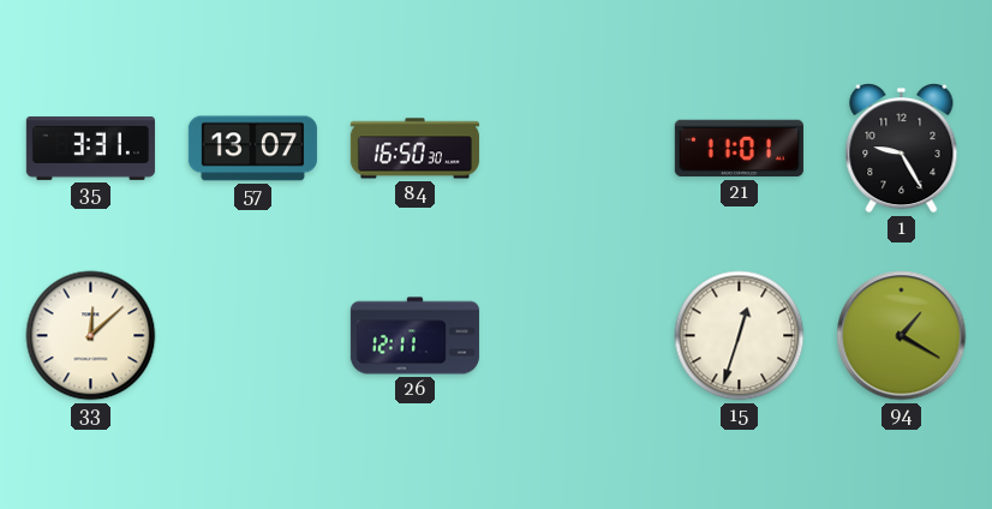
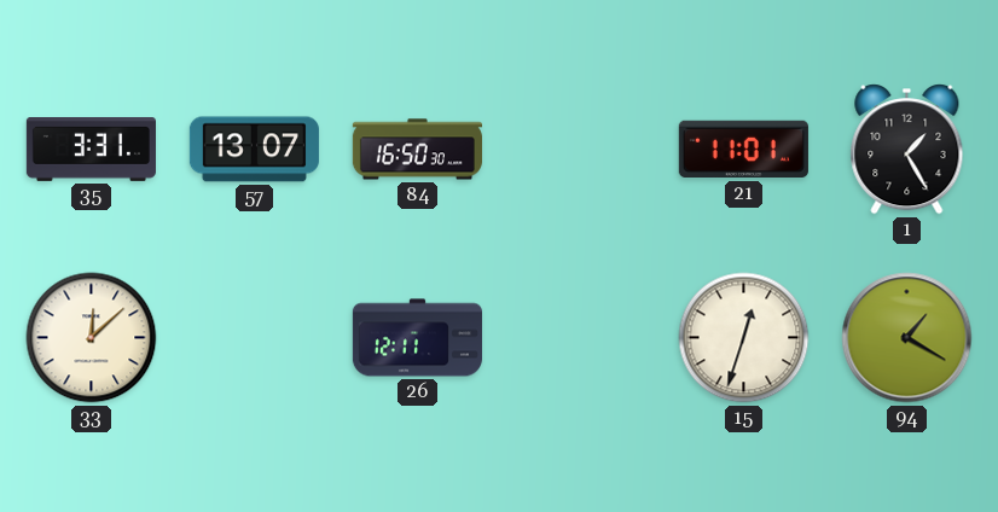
1: 9:25 -> 1:25 (907, 150)
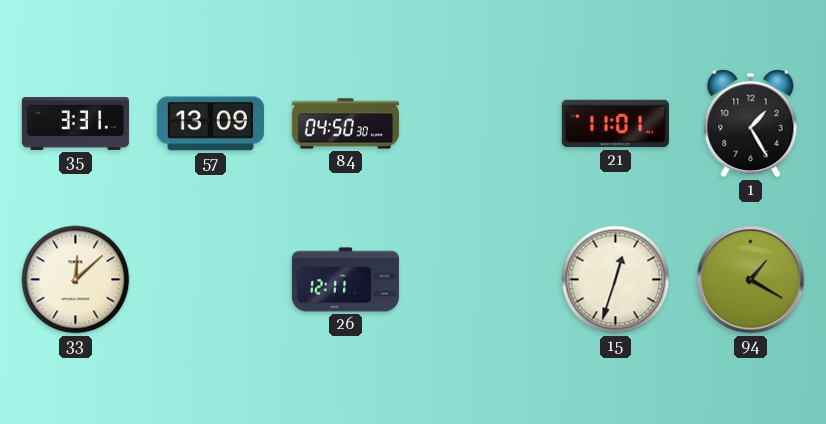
57: 13:07 -> 13:09 (210, 124)
84: 16:50 -> 04:50 (345, 124)
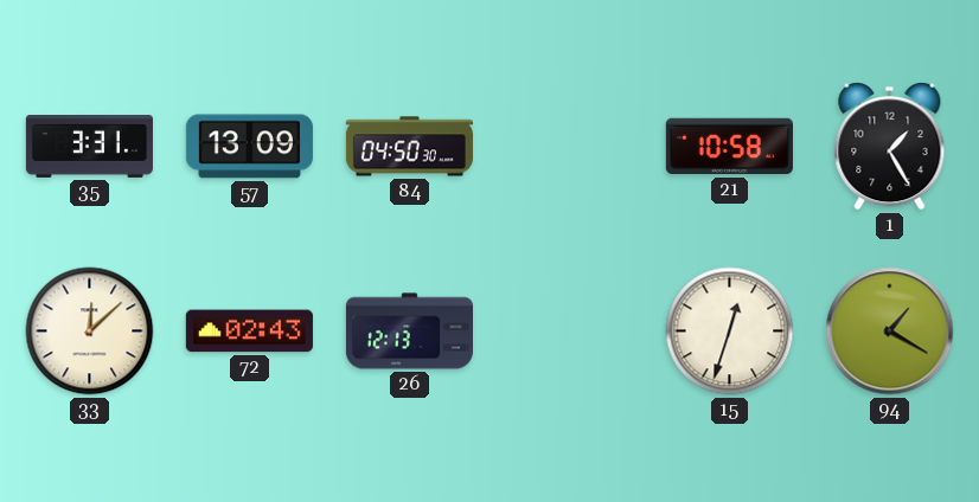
21: 11:01 -> 10:58 (729, 147)
72: none -> 02:43 (249, 332)
26: 12:11 -> 12:13 (409, 332)
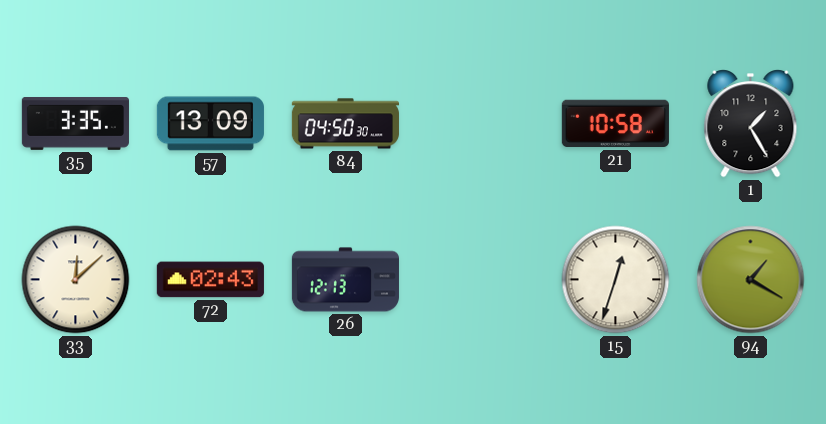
35: 3:31 -> 3:35 (75, 124)
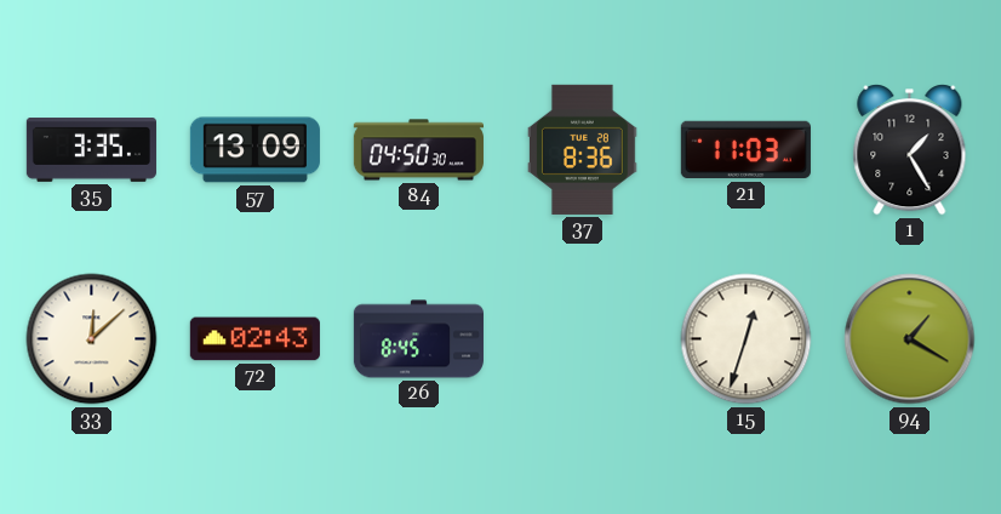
37: none -> 8:36 (583, 149)
21: 10:58 -> 11:03 (745, 150)
26: 12:13 -> 8:45 (418, 339)
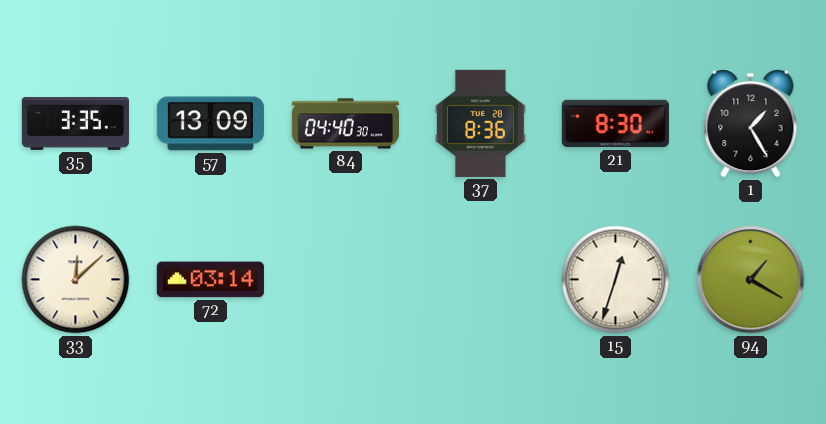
84: 04:50 -> 04:40 (345, 124)
21: 11:03 -> 8:30 (615, 124)
72: 02:43 -> 03:14 (210, 280)
26: 8:45 -> none (418, 339)
